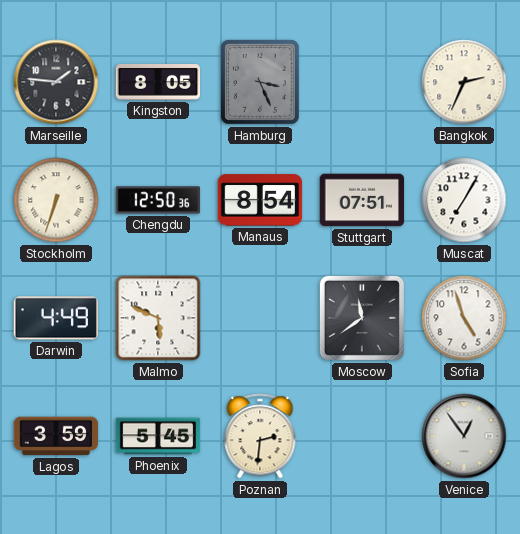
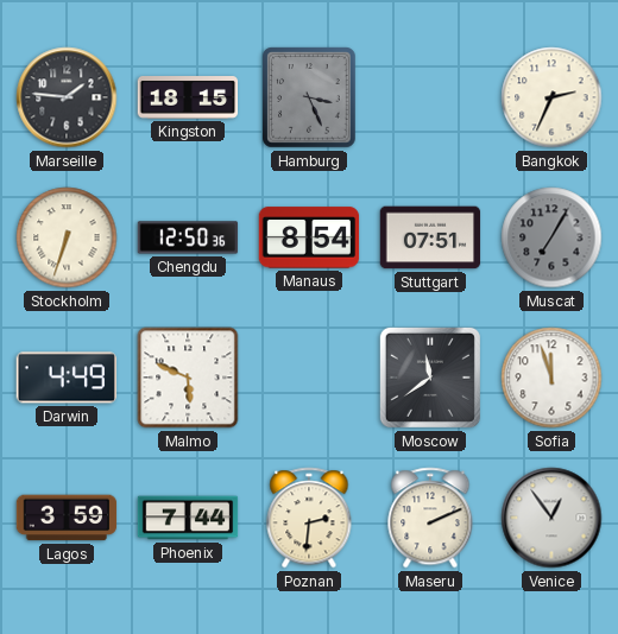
Kingston: 8:05 -> 18:15 (188, 99)
Muscat dial: white -> grey (551, 237)
Sofia: 4:57 -> 11:57 (551, 378)
Phoenix: 5:45 -> 7:44 (188, 518)
Maseru: none -> 2:11 (430, 518)
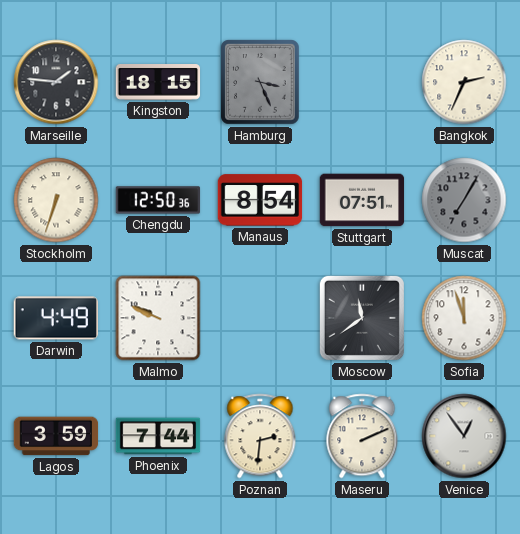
Malmo: 5:49 -> 9:49 (158, 318)
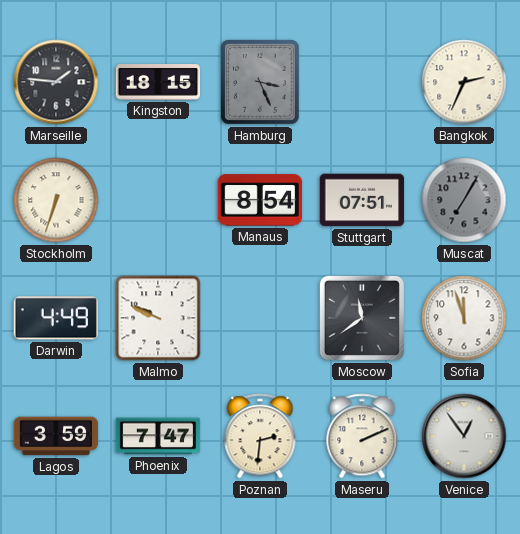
Chengdu: 12:50 -> none (158, 200)
Phoenix: 7:44 -> 7:47 (158, 436)
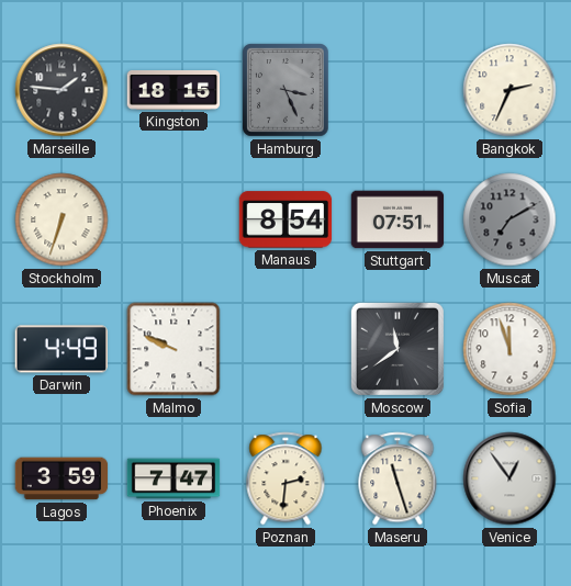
Muscat: 7:05 -> 7:10 (510, 219)
Maseru: 2:11 -> 11:27 (398, 478)
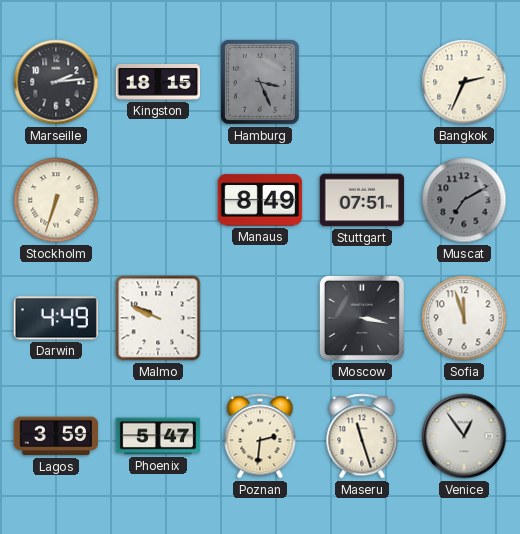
Marseille: 1:46 -> 2:14 (56, 82)
Manaus: 8:54 -> 8:49 (260, 200)
Moscow: 11:39 -> 3:17 (362, 318)
Phoenix: 7:47 -> 5:47 (158, 436)
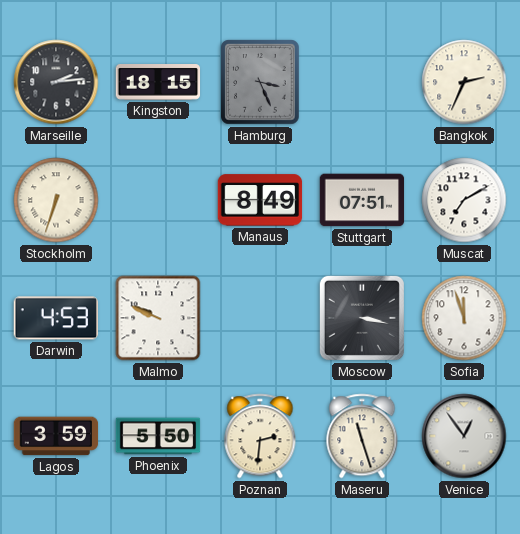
Muscat dial: grey -> white (464, 200)
Darwin: 4:49 -> 4:53 (55, 318)
Phoenix: 5:47 -> 5:50 (158, 436)
